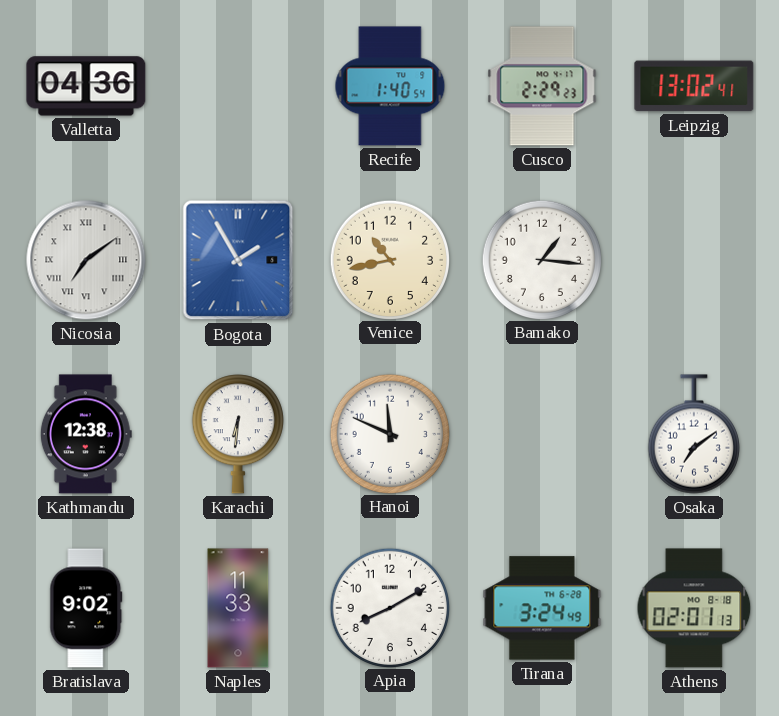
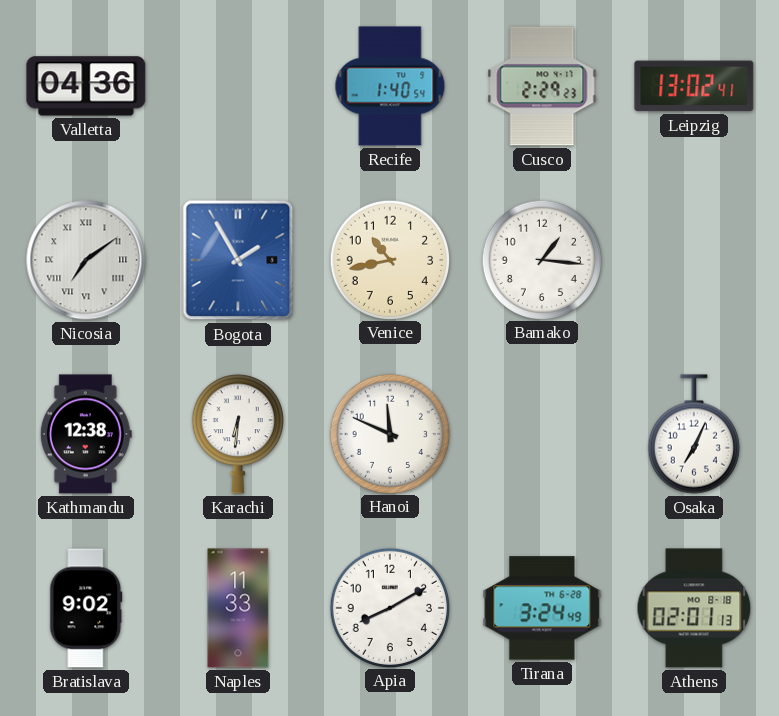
Osaka: 7:09 -> 7:04 (694, 434)
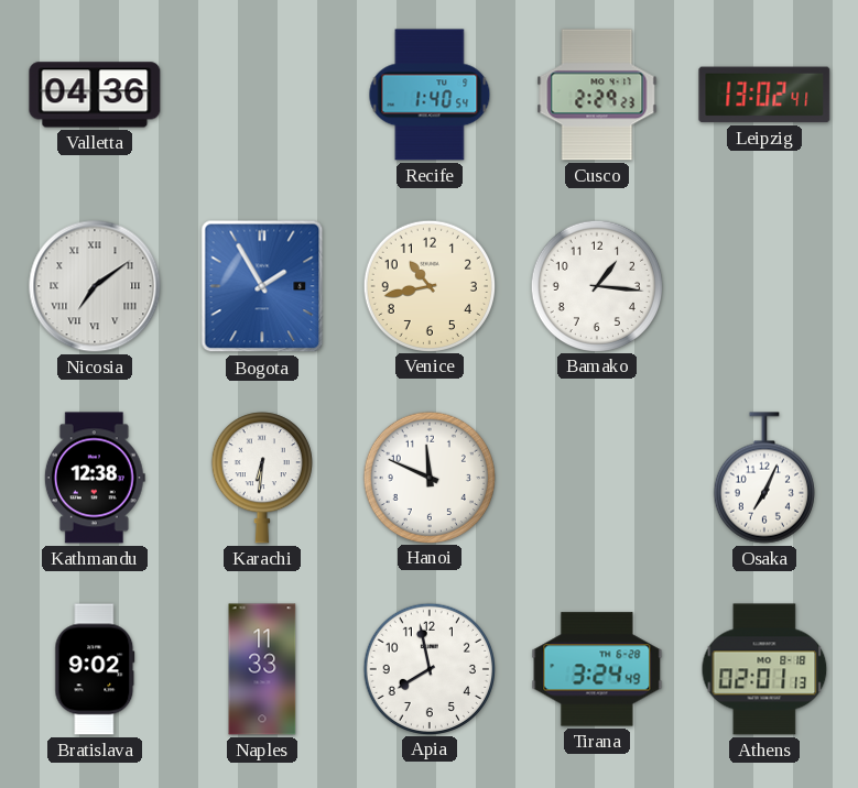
Apia: 8:10 -> 7:58 (428, 668)
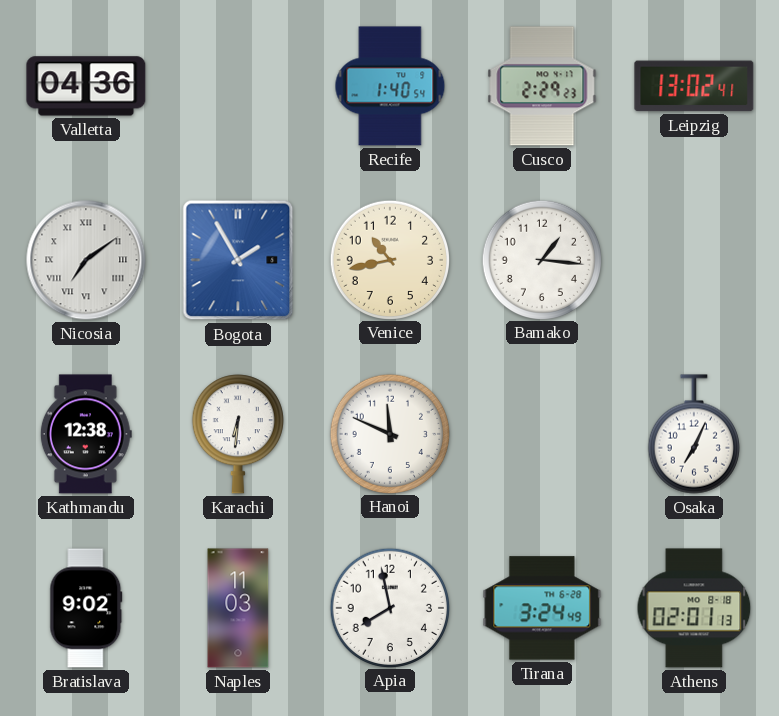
Naples: 11:33 -> 11:03 (238, 608)
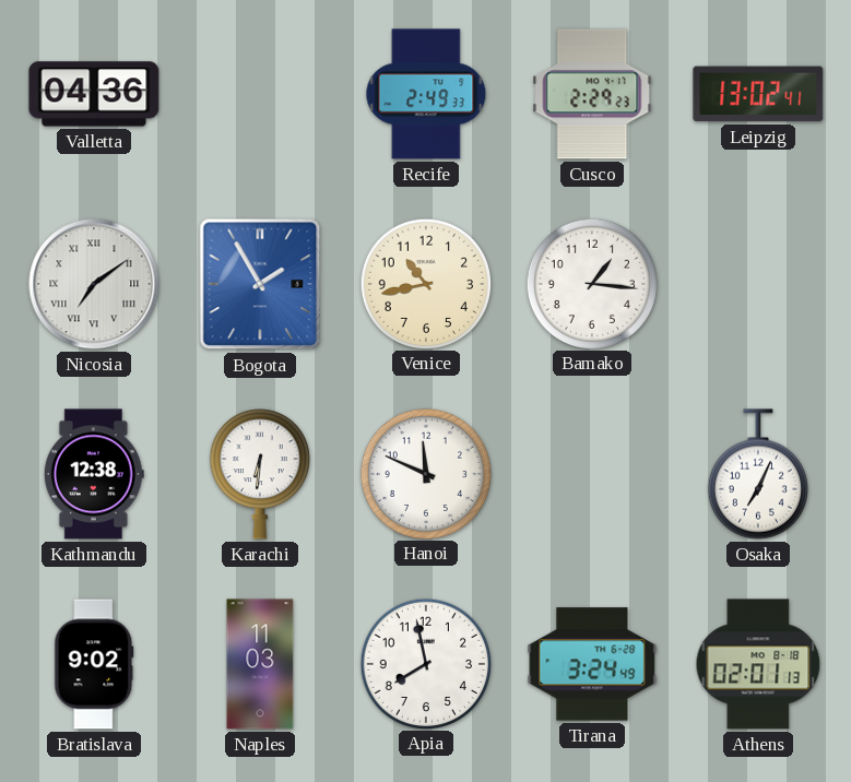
Recife: 1:40 -> 2:49 (426, 94)
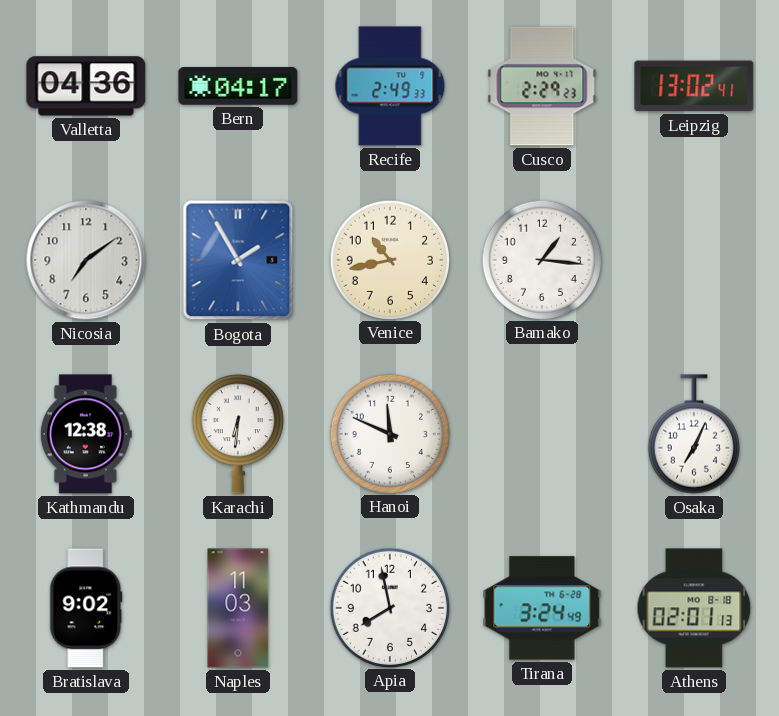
Bern: none -> 04:17 (238, 86)
Nicosia numerals: Roman -> Arabic (86, 260)
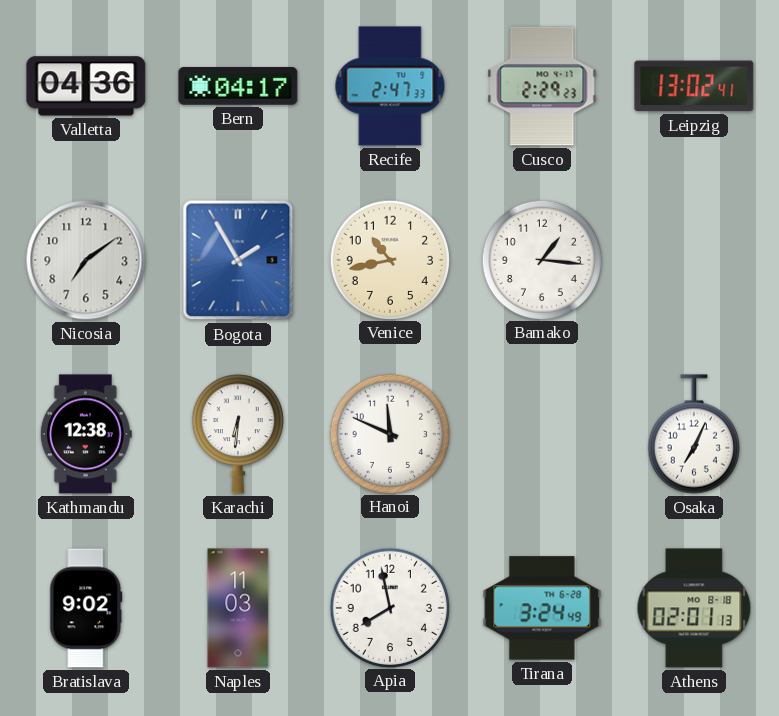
Recife: 2:49 -> 2:47 (390, 86)
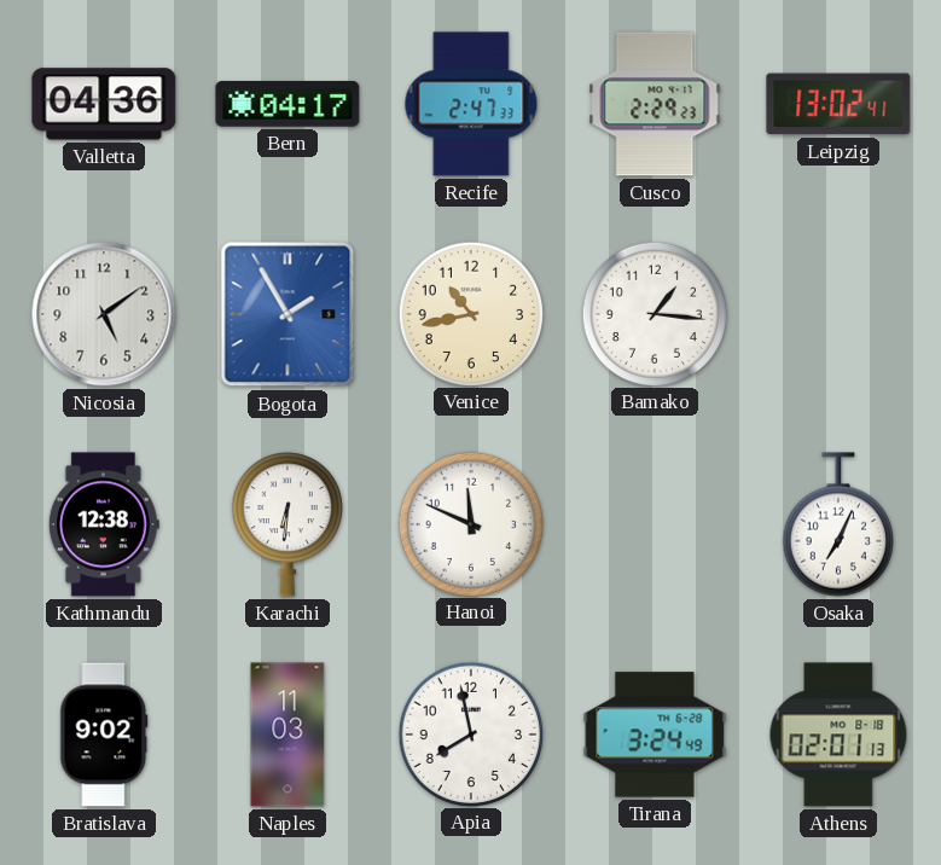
Nicosia: 7:09 -> 5:09 (104, 314)
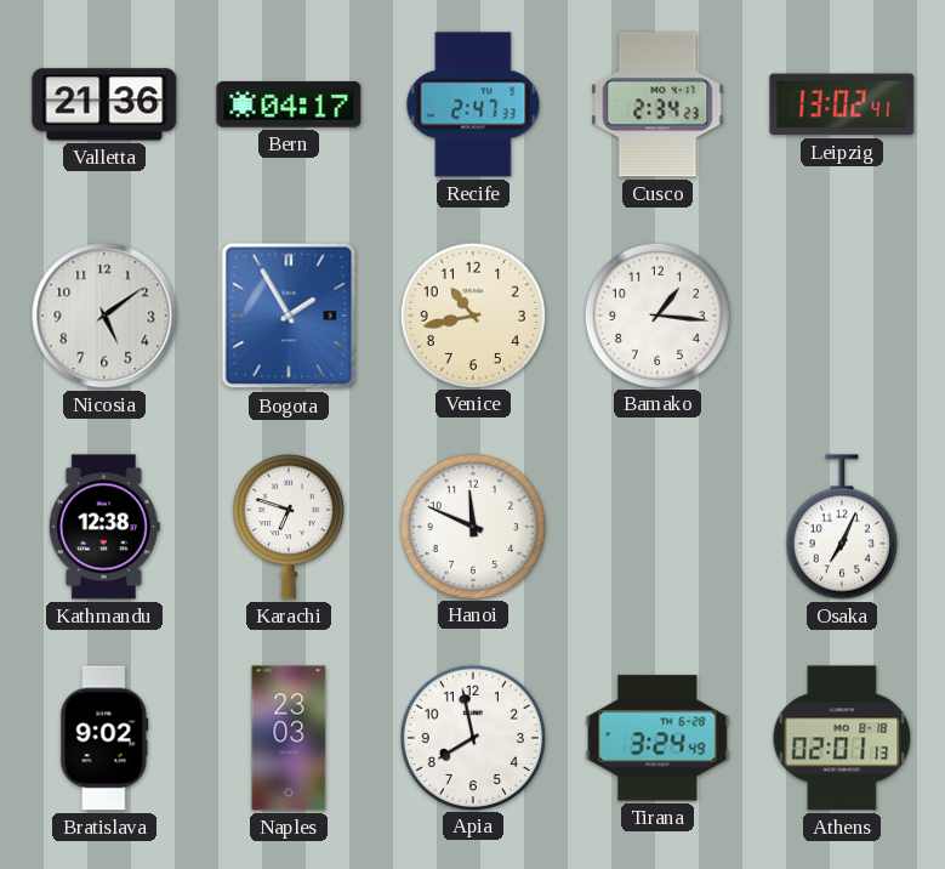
Valletta: 04:36 -> 21:36 (104, 104)
Cusco: 2:29 -> 2:34 (657, 104)
Karachi: 6:31 -> 6:48 (289, 527)
Naples: 11:03 -> 23:03 (289, 738)
